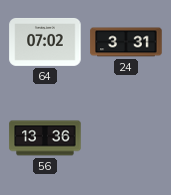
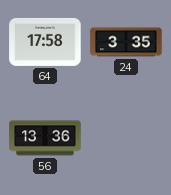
64: 07:02 -> 17:58 (45, 42)
24: 3:31 -> 3:35 (126, 42)
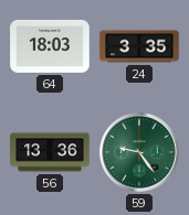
64: 17:58 -> 18:03 (50, 46)
59: none -> 9:24 (139, 152)
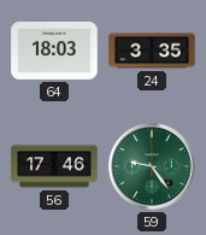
56: 13:36 -> 17:46 (54, 166)
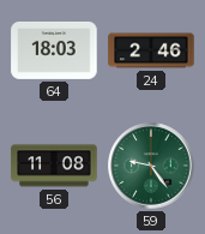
24: 3:35 -> 2:46 (151, 50)
56: 17:46 -> 11:08 (54, 166)
